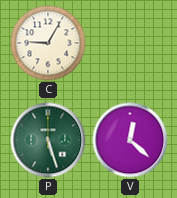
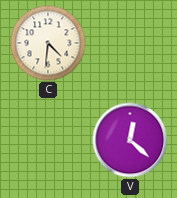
C: 9:05 -> 4:31 (48, 43)
P: 5:27 -> none (48, 140)
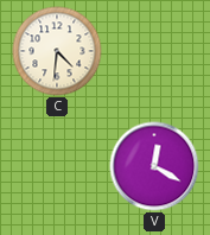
V: 12:22 -> 12:20 (154, 166)
